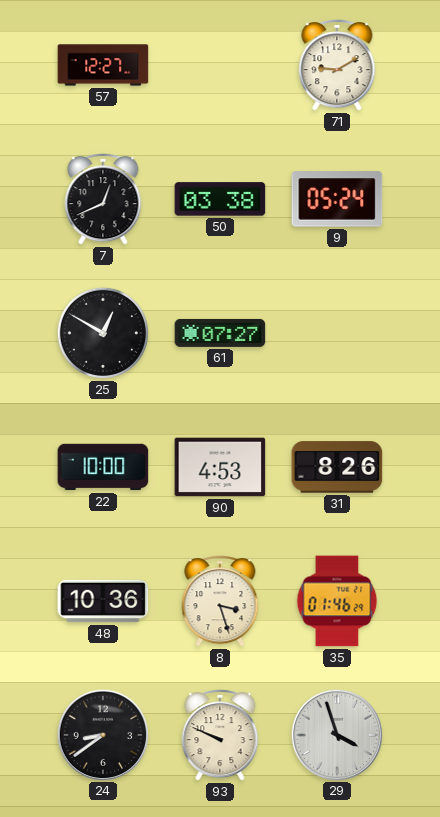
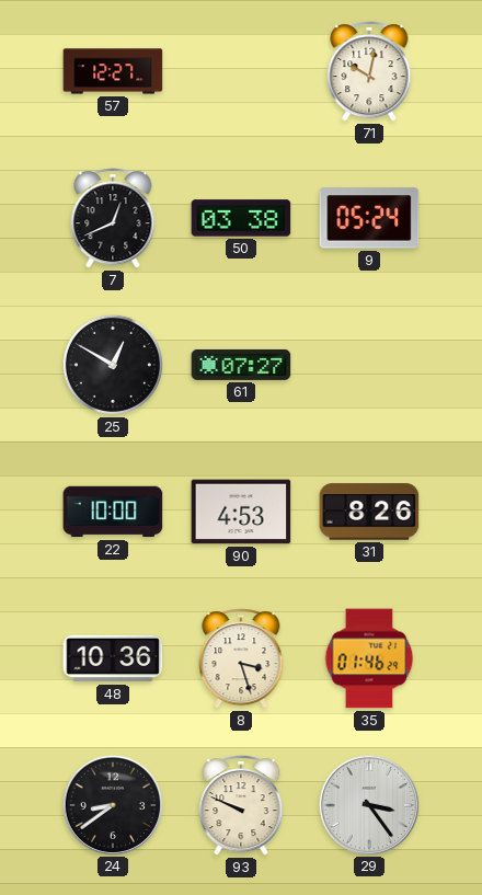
71: 9:10 -> 10:02 (369, 71)
29: 3:57 -> 3:24 (368, 804)
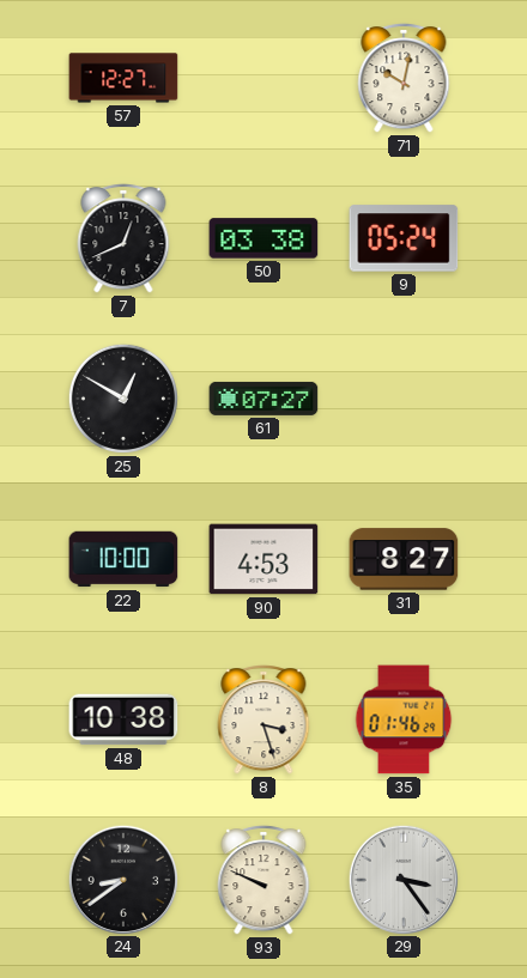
31: 8:26 -> 8:27 (404, 559)
48: 10:36 -> 10:38 (123, 719)
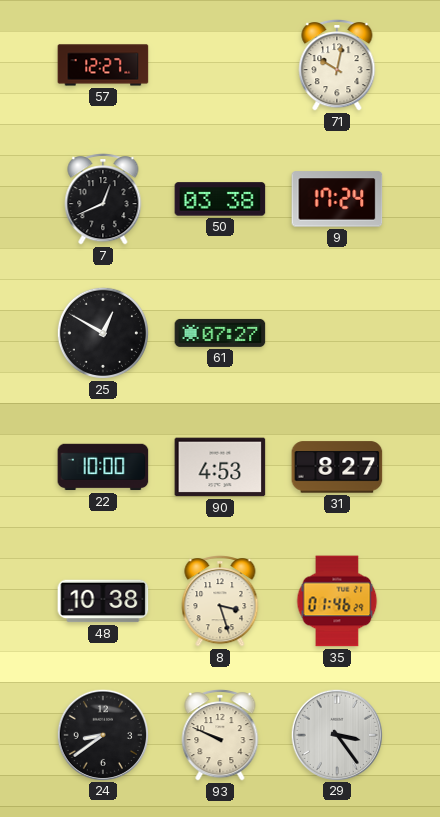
9: 05:24 -> 17:24 (337, 199)
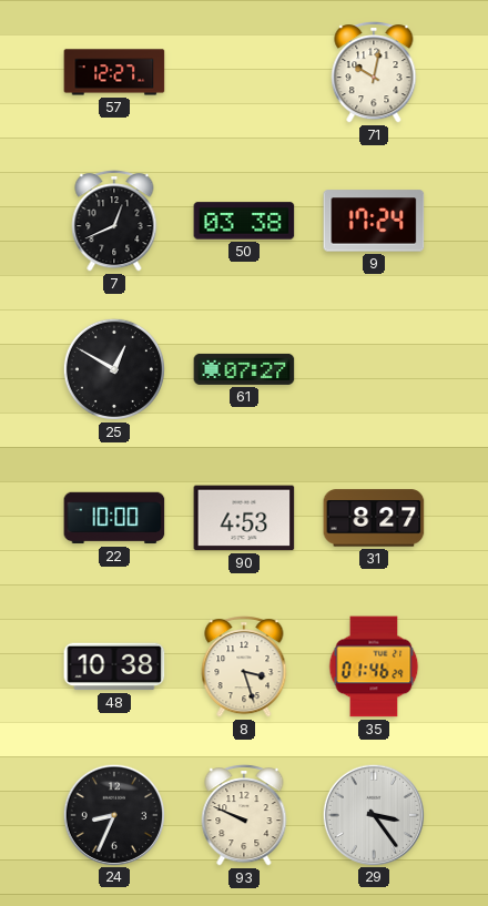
24: 8:39 -> 8:34 (113, 814)
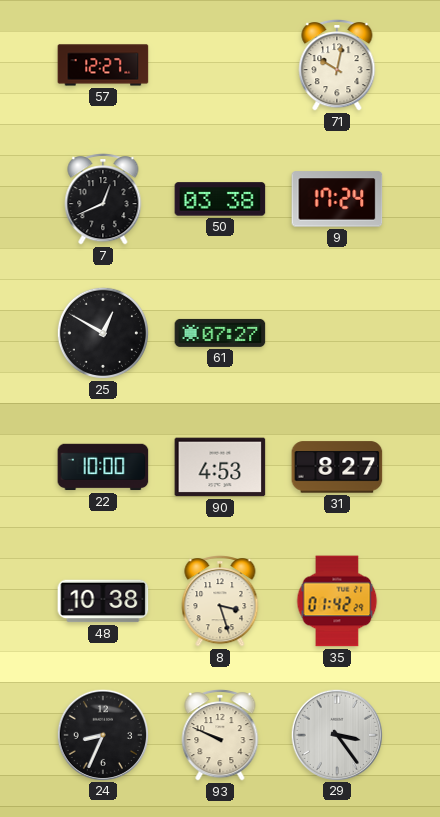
35: 01:46 -> 01:42 (337, 601)
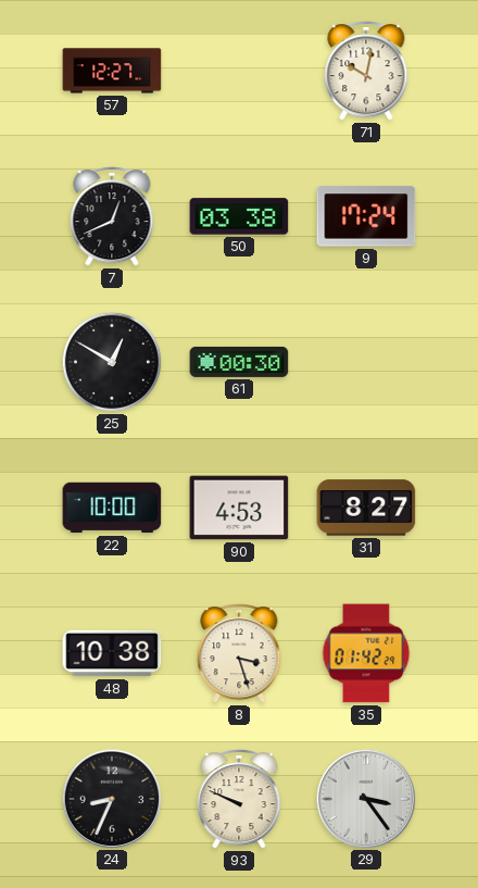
61: 07:27 -> 00:30 (239, 362)
